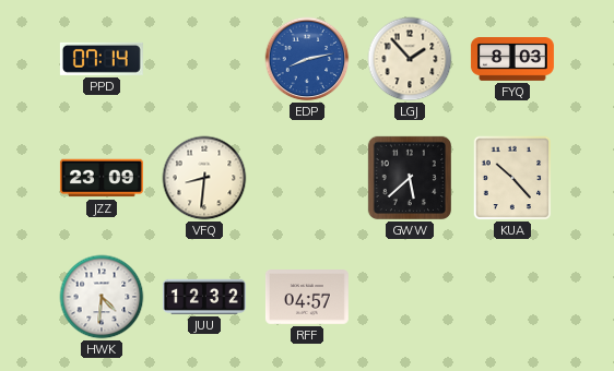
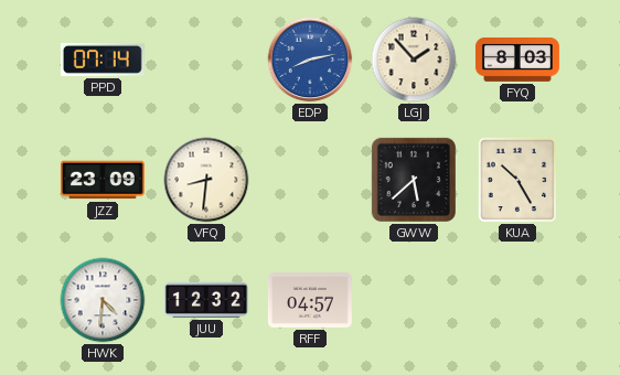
KUA: 10:23 -> 10:25 (517, 180)
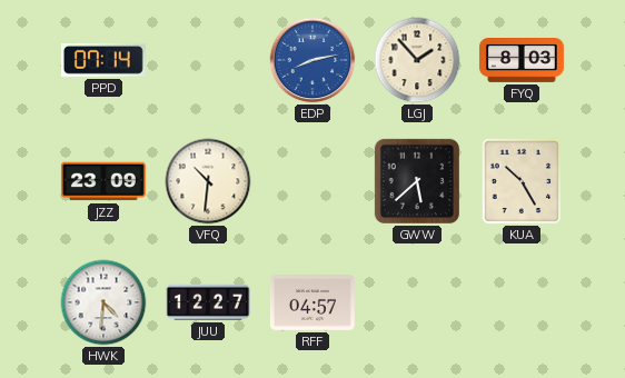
VFQ: 8:31 -> 10:31 (208, 181)
JUU: 12:32 -> 12:27 (208, 302)
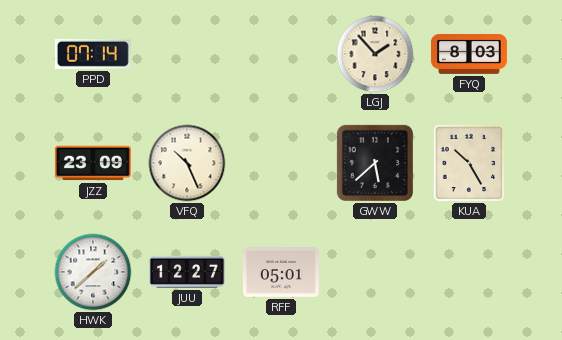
EDP: 8:13 -> none (312, 60)
VFQ: 10:31 -> 10:26 (187, 163)
HWK: 4:31 -> 1:38 (93, 272)
RFF: 04:57 -> 05:01 (281, 273)
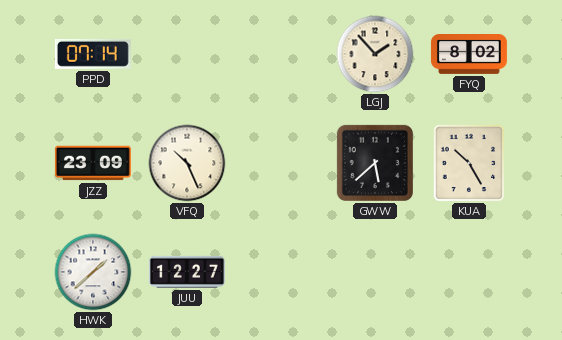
FYQ: 8:03 -> 8:02 (469, 55)
RFF: 05:01 -> none (281, 273)
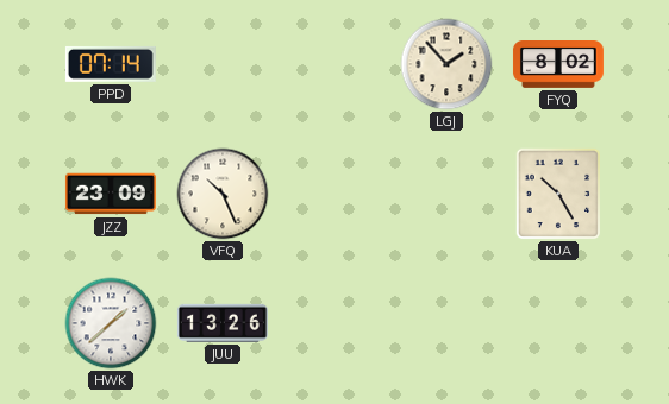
GWW: 5:38 -> none (375, 163)
JUU: 12:27 -> 13:26 (223, 323)
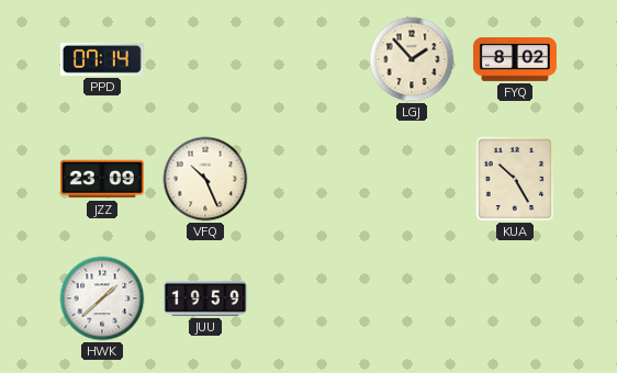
JUU: 13:26 -> 19:59 (205, 298)
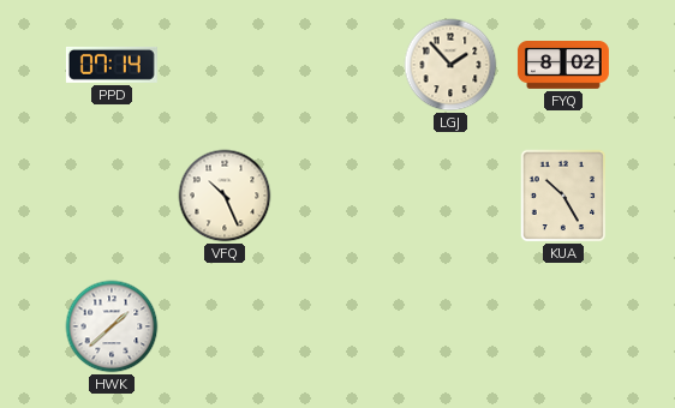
JZZ: 23:09 -> none (102, 179)
JUU: 19:59 -> none (205, 298)
